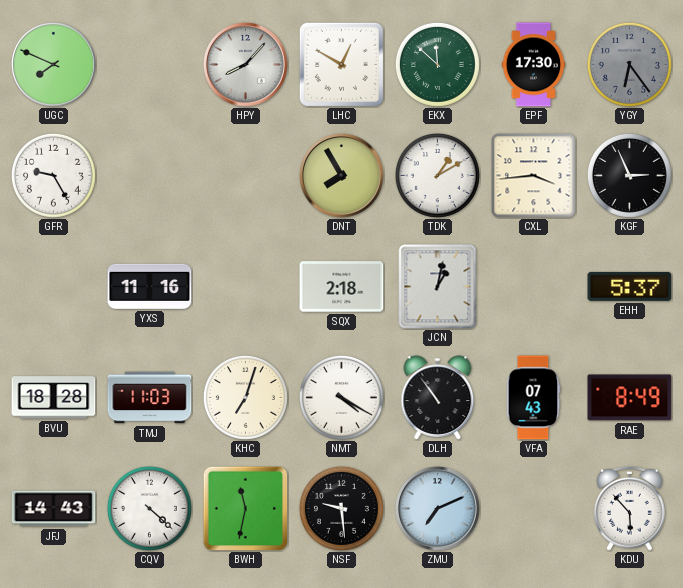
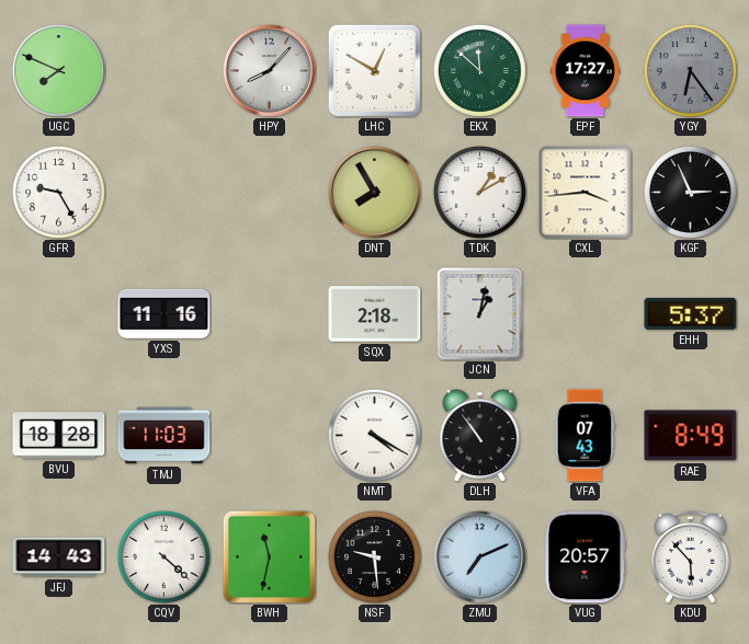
EPF: 17:30 -> 17:27 (586, 71)
KHC: 7:03 -> none (245, 397)
VUG: none -> 20:57 (586, 557)
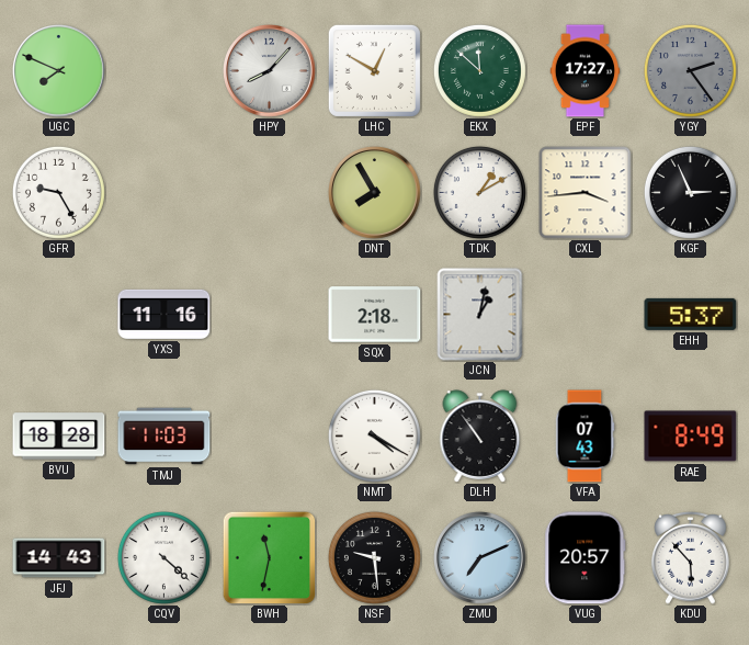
YGY: 6:24 -> 2:24 (690, 70)
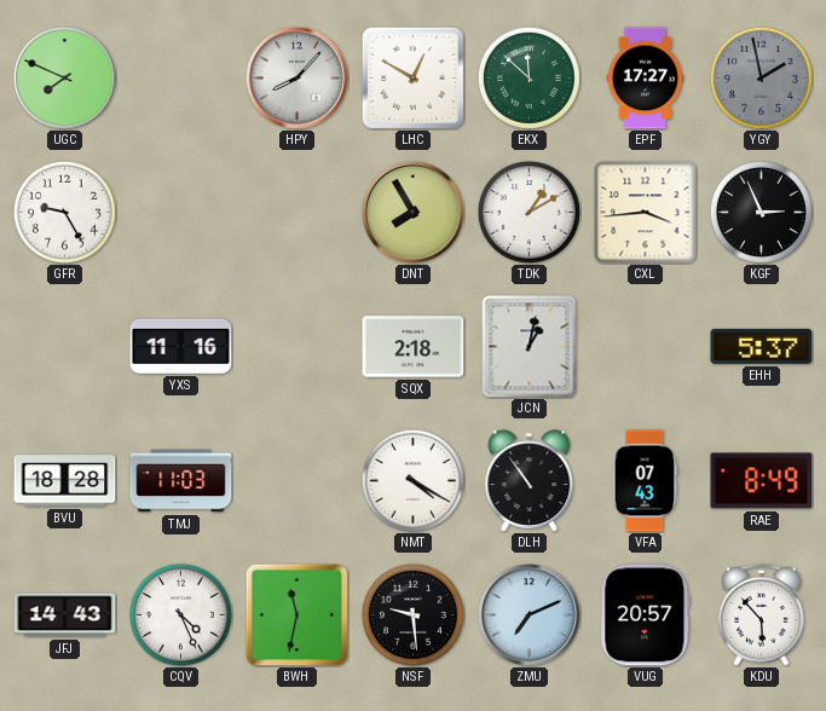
YGY: 2:24 -> 1:58 (761, 77)
CQV: 4:22 -> 4:26 (180, 614)
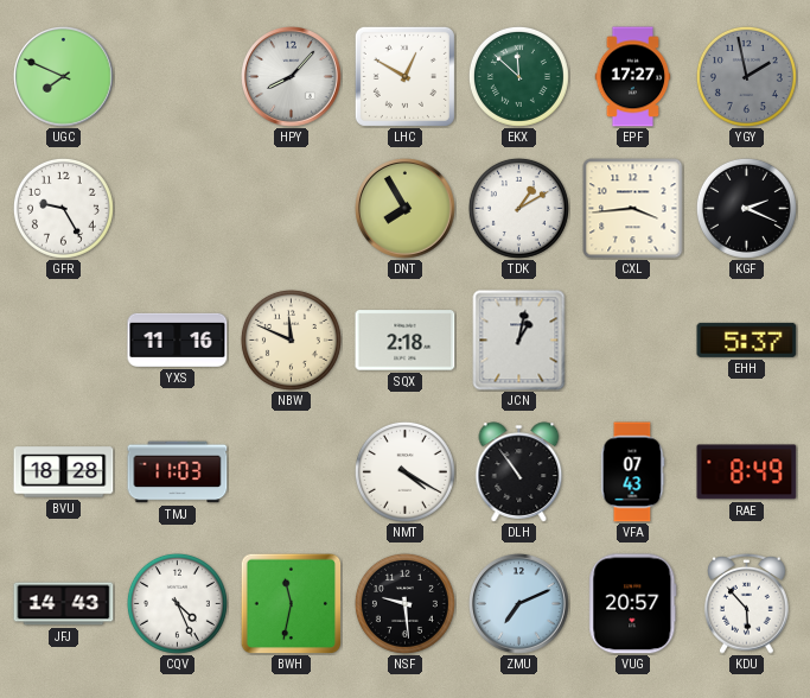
KGF: 2:56 -> 2:19 (746, 208)
NBW: none -> 11:49 (291, 340)
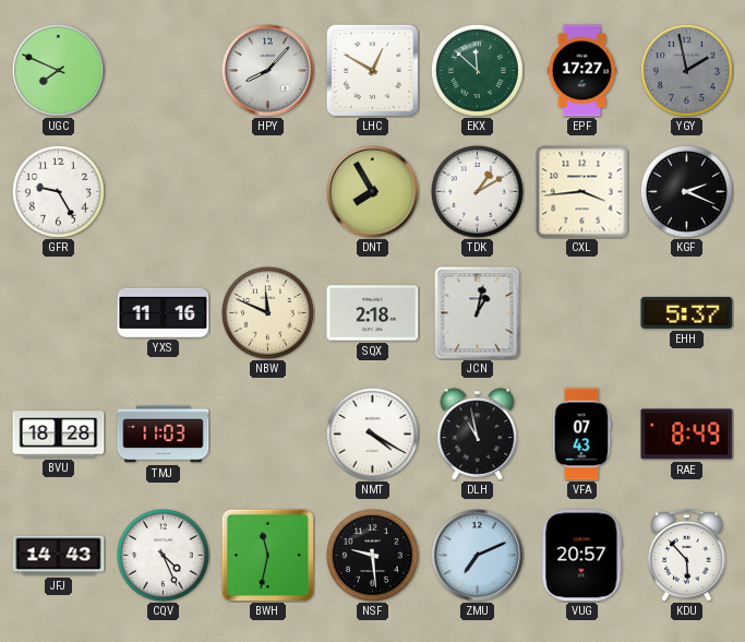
DLH: 10:54 -> 10:58 (478, 435)
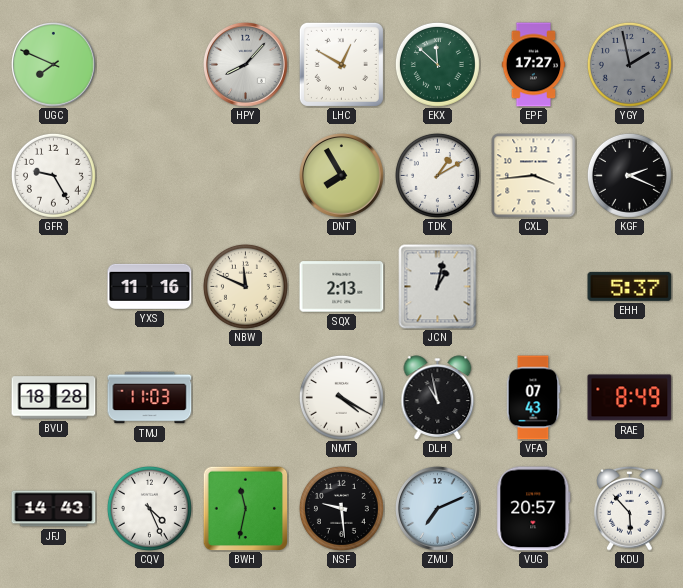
SQX: 2:18 -> 2:13 (342, 287)
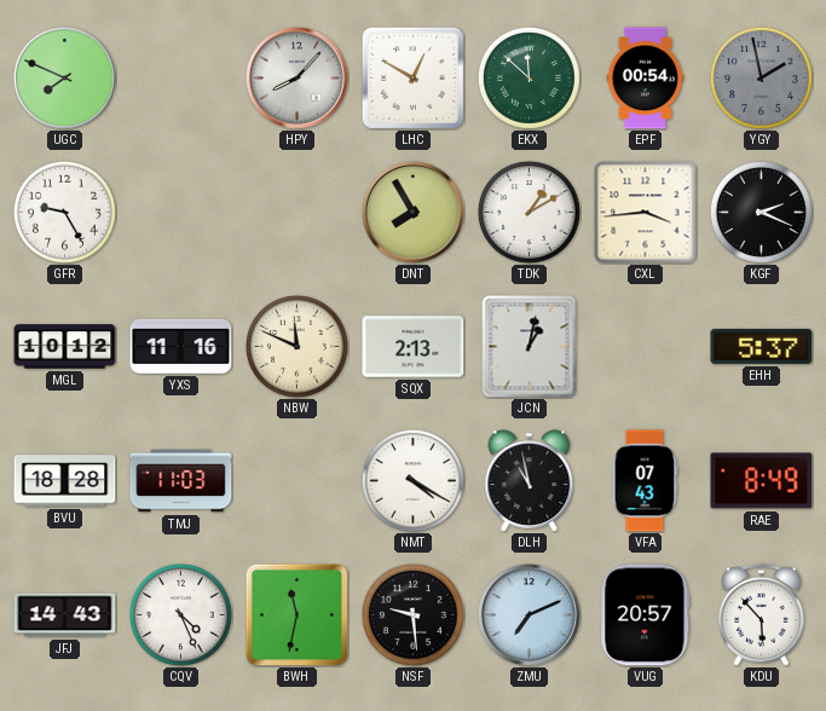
EPF: 17:27 -> 00:54 (646, 79)
MGL: none -> 10:12 (65, 347)
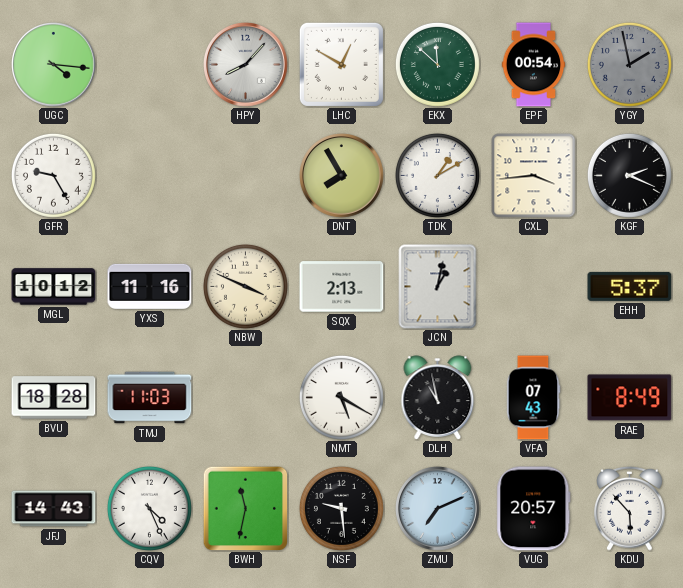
UGC: 7:49 -> 4:16 (54, 65)
NBW: 11:49 -> 3:49 (245, 286)
NMT: 4:20 -> 5:20 (341, 397)
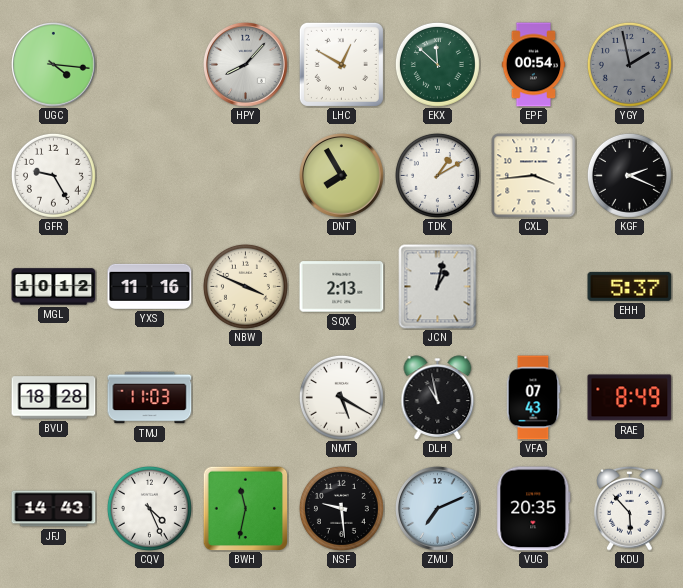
VUG: 20:57 -> 20:35 (534, 509)
